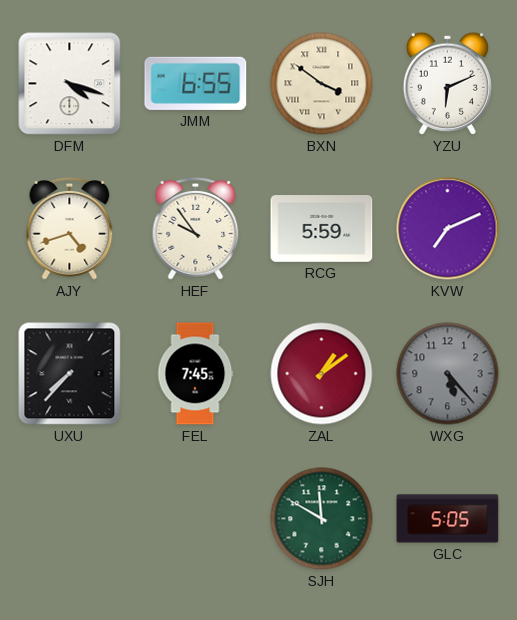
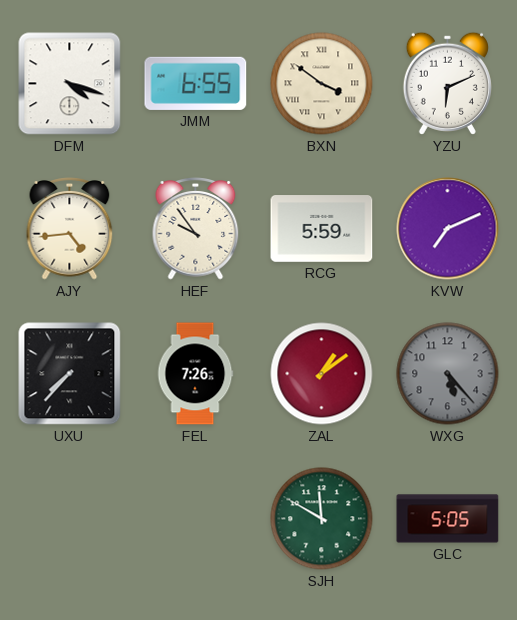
AJY: 4:42 -> 4:44 (70, 229)
FEL: 7:45 -> 7:26 (195, 374)
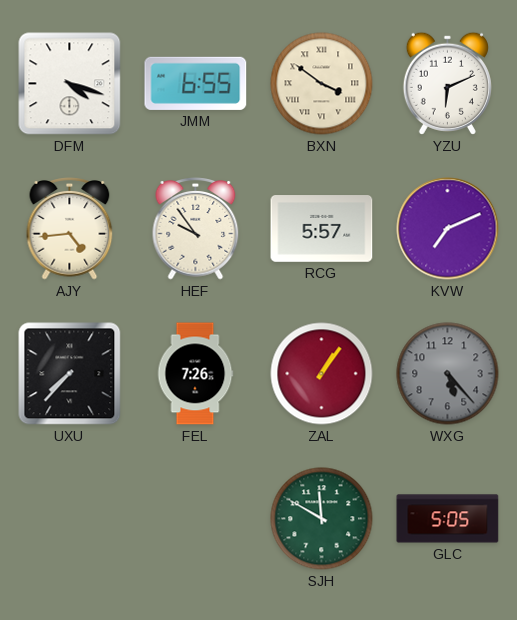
RCG: 5:59 -> 5:57 (322, 229)
ZAL: 1:09 -> 1:06 (322, 374)
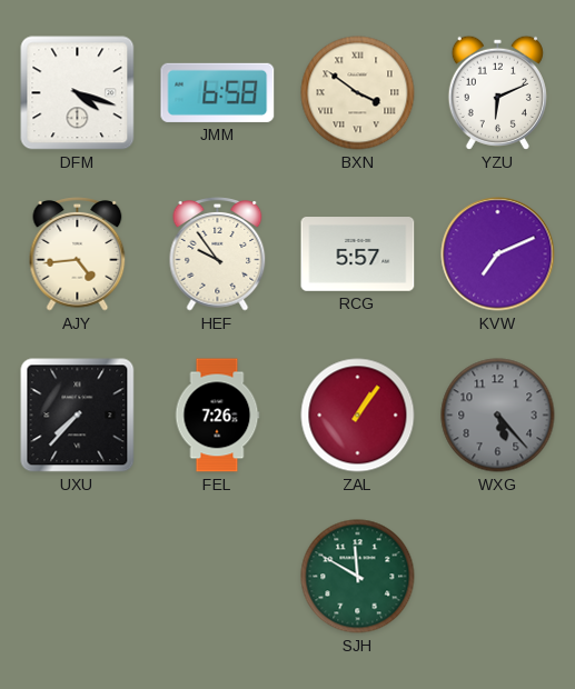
JMM: 6:55 -> 6:58 (218, 92)
GLC: 5:05 -> none (448, 519)
